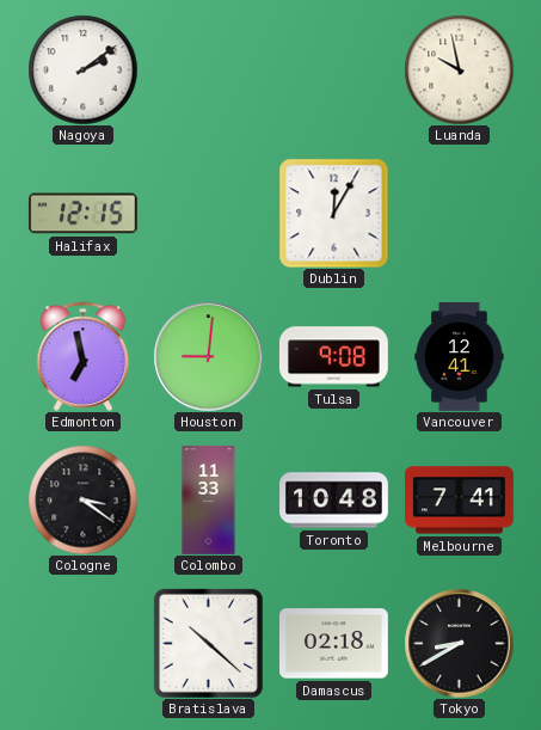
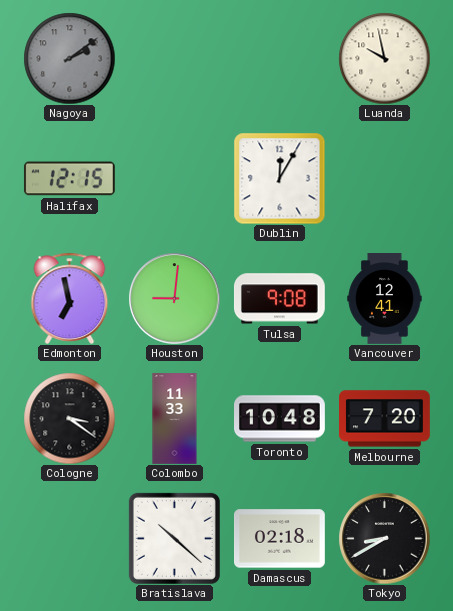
Nagoya dial: white -> grey (69, 58)
Melbourne: 7:41 -> 7:20 (385, 419)
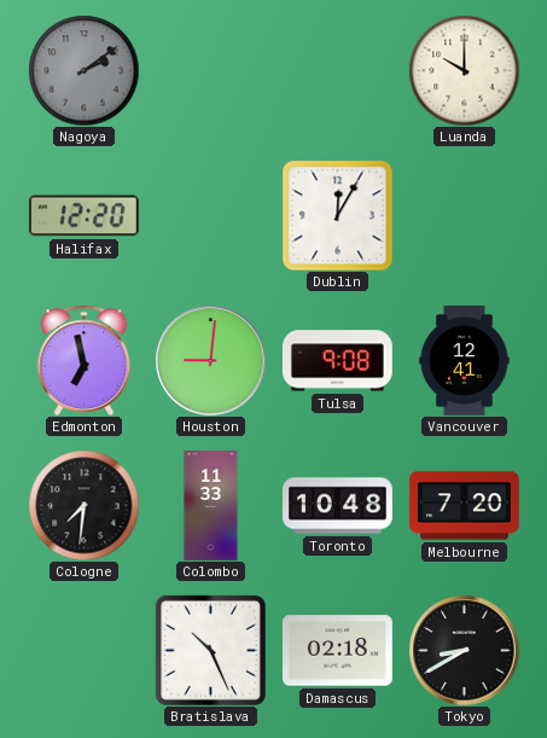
Luanda: 9:58 -> 10:00 (464, 70)
Halifax: 12:15 -> 12:20 (83, 216)
Cologne: 3:21 -> 7:31 (83, 505)
Bratislava: 10:22 -> 10:26 (210, 650)
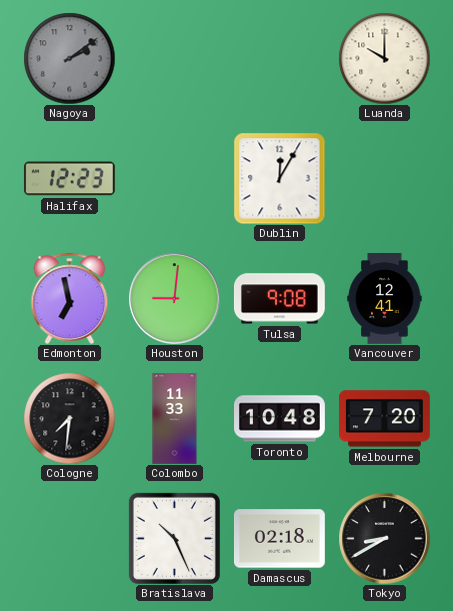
Halifax: 12:20 -> 12:23 (69, 179)
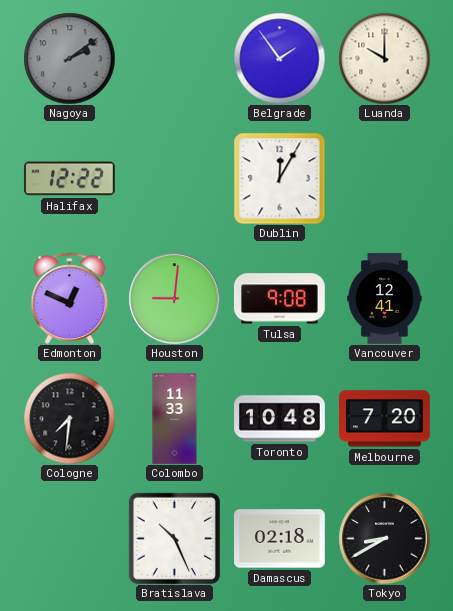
Belgrade: none -> 1:54 (279, 58)
Halifax: 12:23 -> 12:22 (69, 179)
Edmonton: 6:58 -> 12:49 (70, 298)
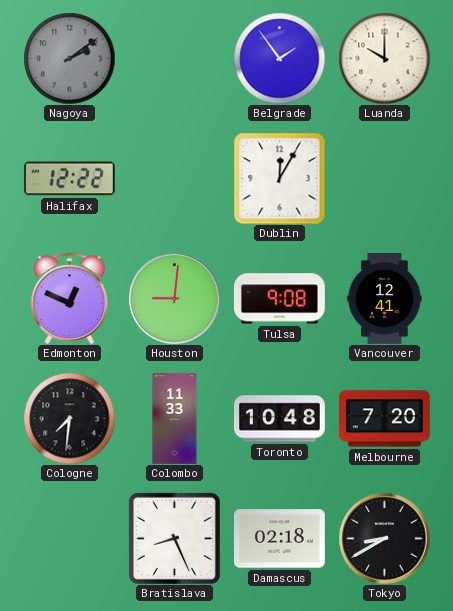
Bratislava: 10:26 -> 8:26 (174, 538)
